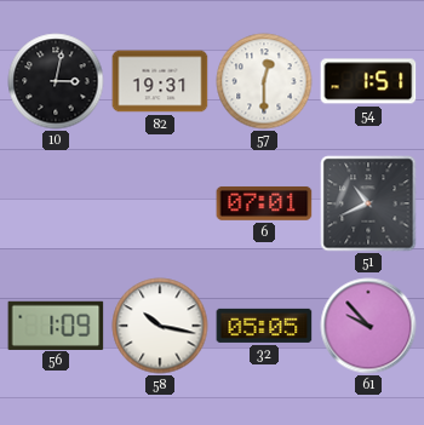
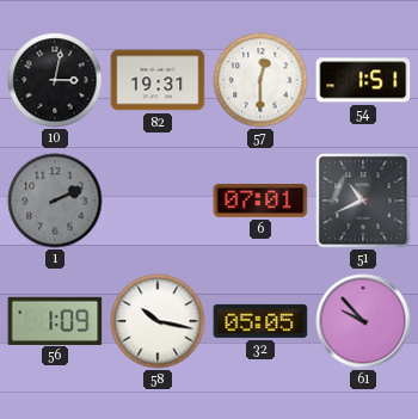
1: none -> 2:11 (55, 201)
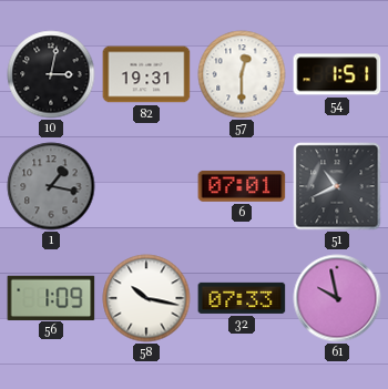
1: 2:11 -> 1:17 (51, 186)
32: 05:05 -> 07:33 (242, 298)
61: 9:53 -> 9:58 (337, 298)
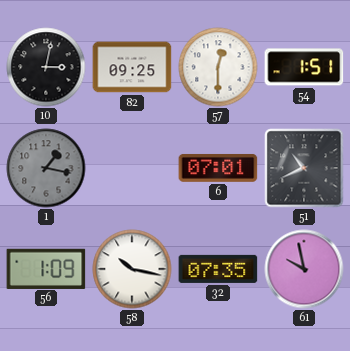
82: 19:31 -> 09:25 (132, 67)
32: 07:33 -> 07:35 (218, 269)
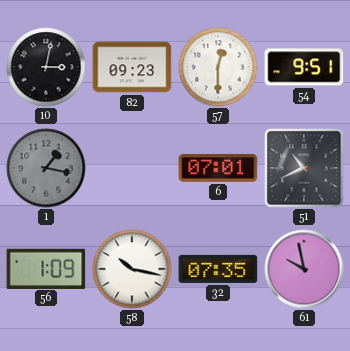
82: 09:25 -> 09:23 (132, 67)
54: 1:51 -> 9:51 (304, 67)
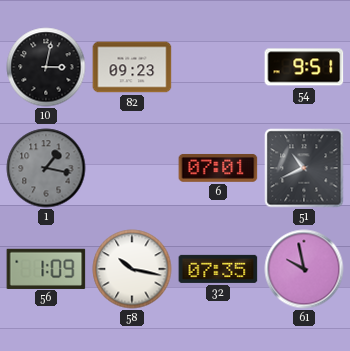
57: 12:30 -> none (218, 67)
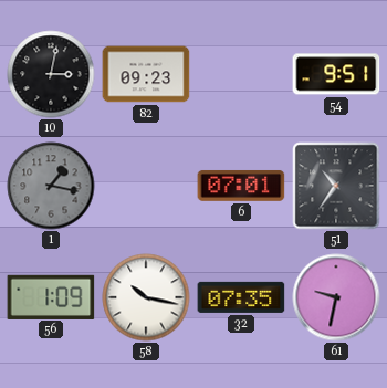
51: 10:41 -> 10:36 (336, 186)
61: 9:58 -> 9:32 (336, 297)
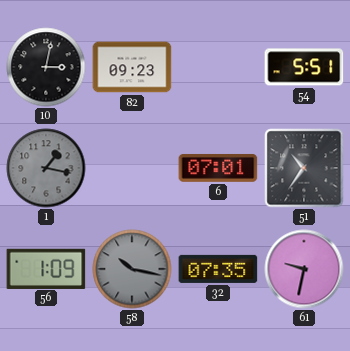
54: 9:51 -> 5:51 (304, 67)
58 dial: white -> grey (132, 269)
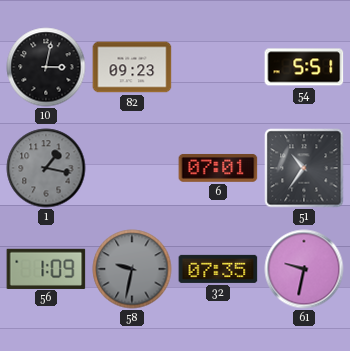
58: 10:17 -> 9:32 (132, 269)
